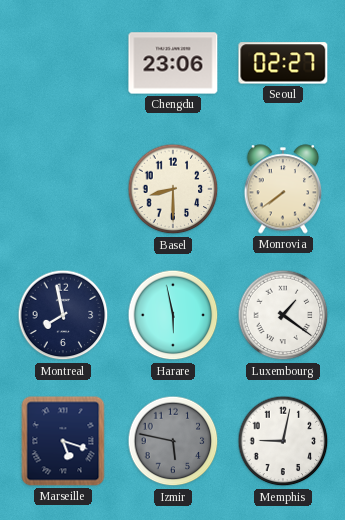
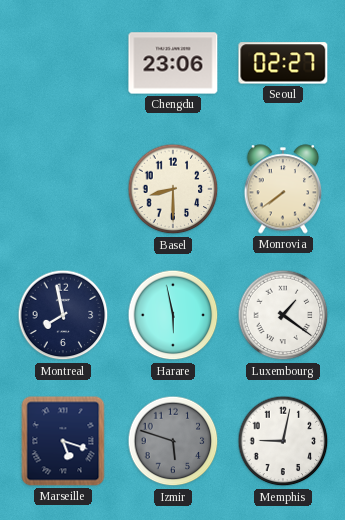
Izmir: 5:47 -> 5:48 (173, 441)
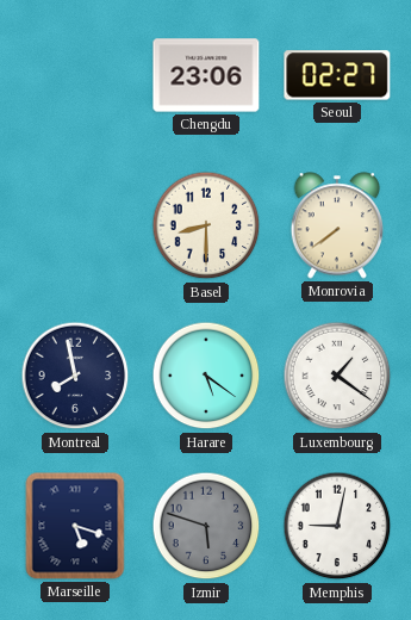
Harare: 5:58 -> 5:21 (206, 376)
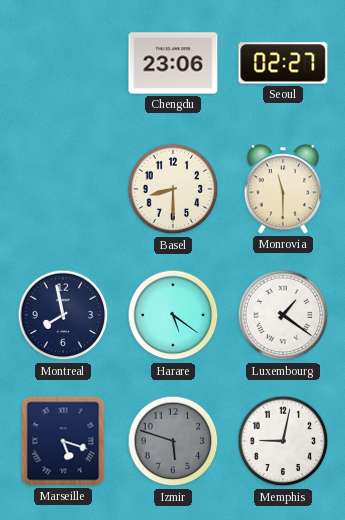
Monrovia: 7:39 -> 11:30 (283, 189)
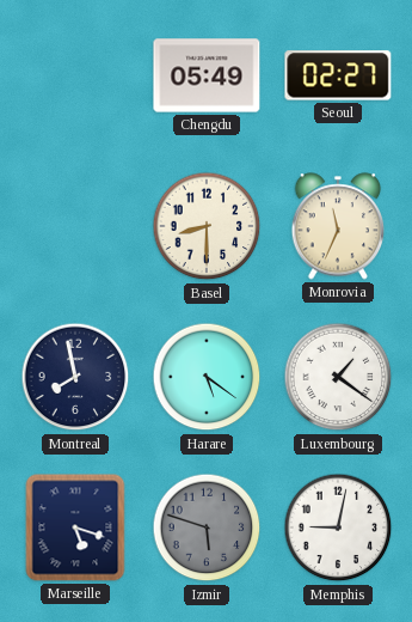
Chengdu: 23:06 -> 05:49 (207, 75)
Monrovia: 11:30 -> 11:34 (338, 226)
